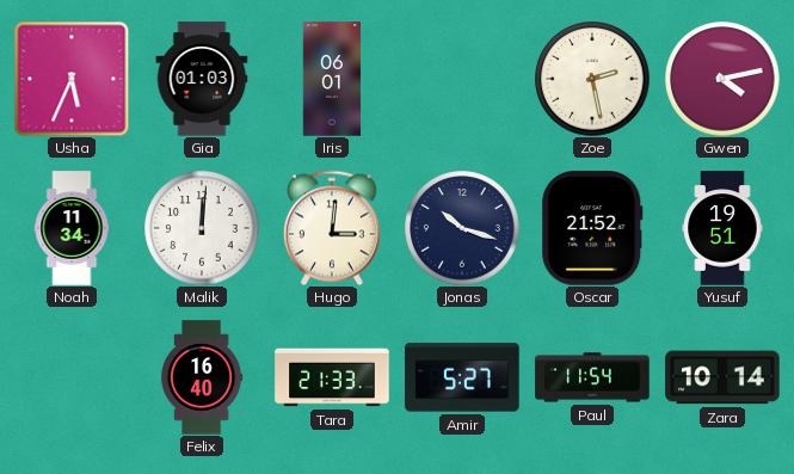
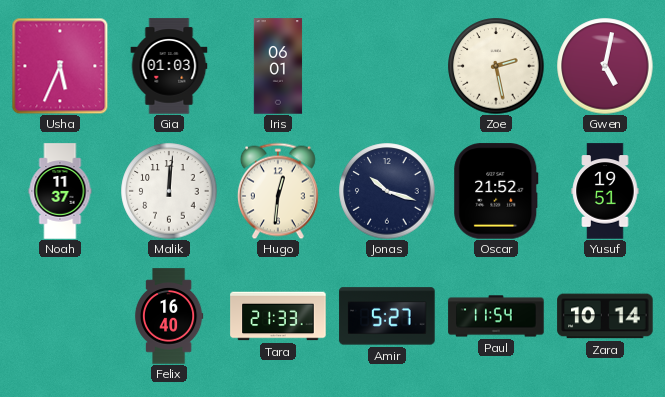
Gwen: 4:13 -> 5:02 (605, 66)
Noah: 11:34 -> 11:37 (60, 191)
Hugo: 3:01 -> 12:31 (278, 191)
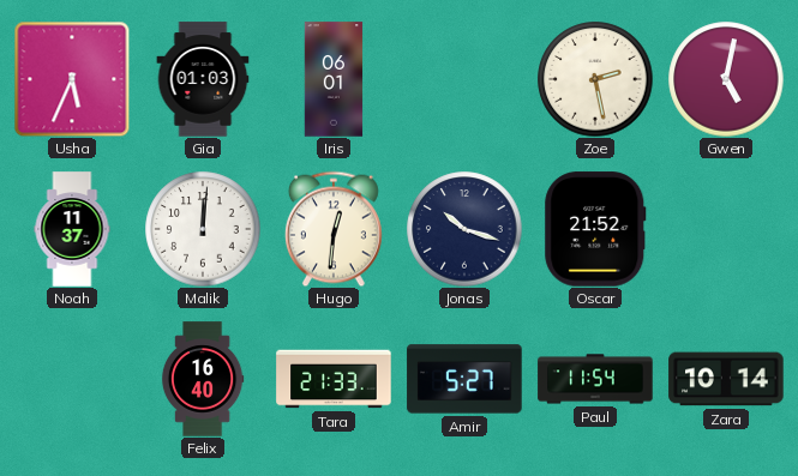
Yusuf: 19:51 -> none (605, 191)
